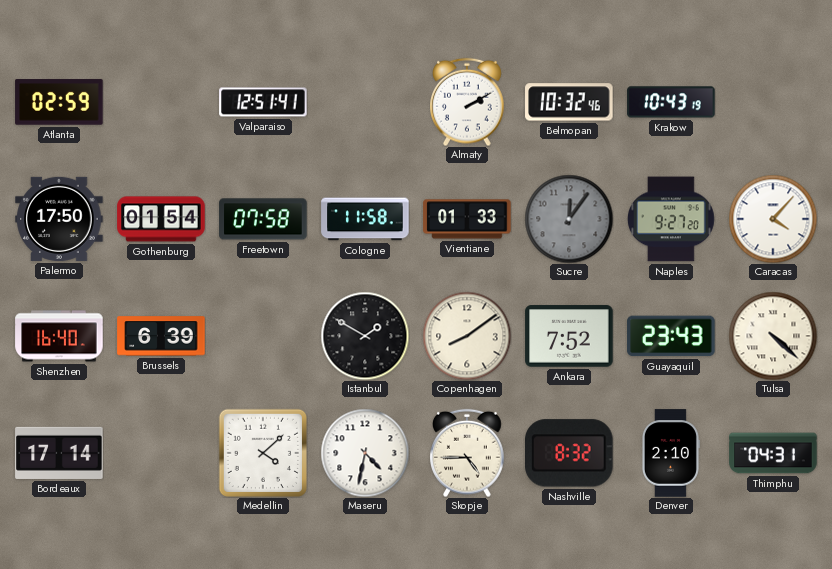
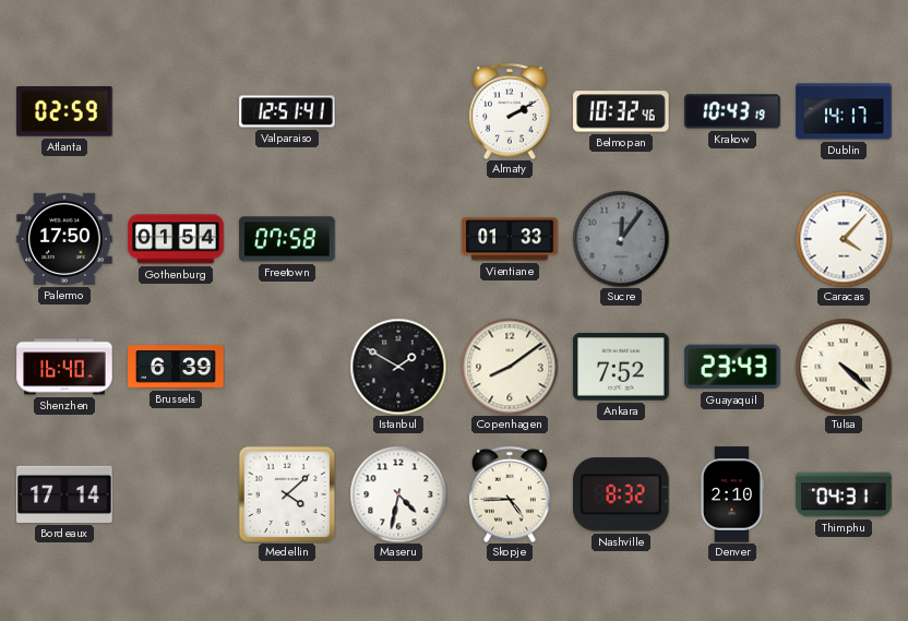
Dublin: none -> 14:17 (844, 111)
Cologne: 11:58 -> none (365, 219)
Naples: 9:27 -> none (672, 219)
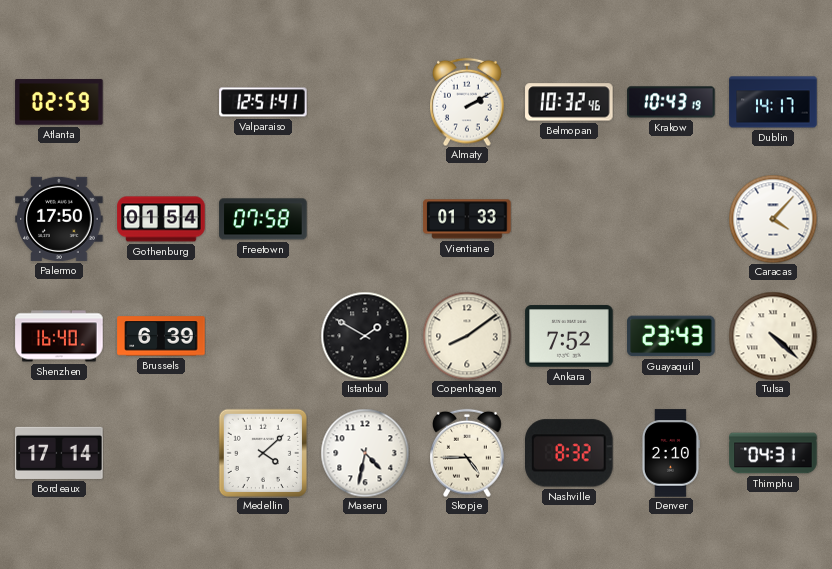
Sucre: 12:06 -> none (621, 239)
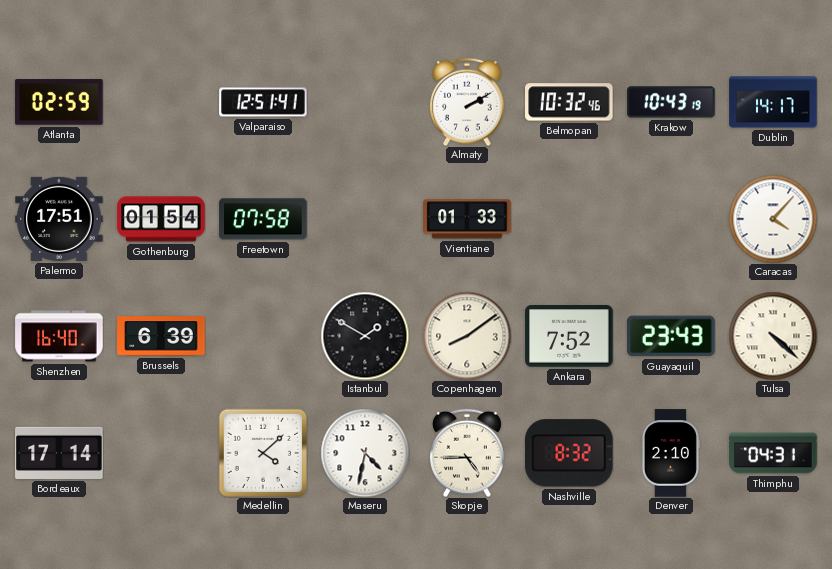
Palermo: 17:50 -> 17:51 (59, 219)
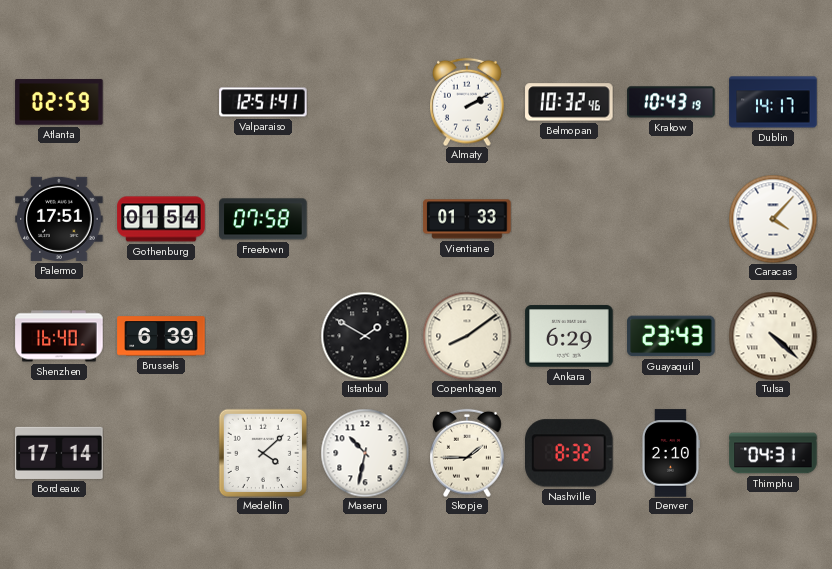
Ankara: 7:52 -> 6:29 (569, 336)
Maseru: 4:32 -> 10:32 (365, 453)
Skopje: 4:45 -> 1:45 (467, 453)
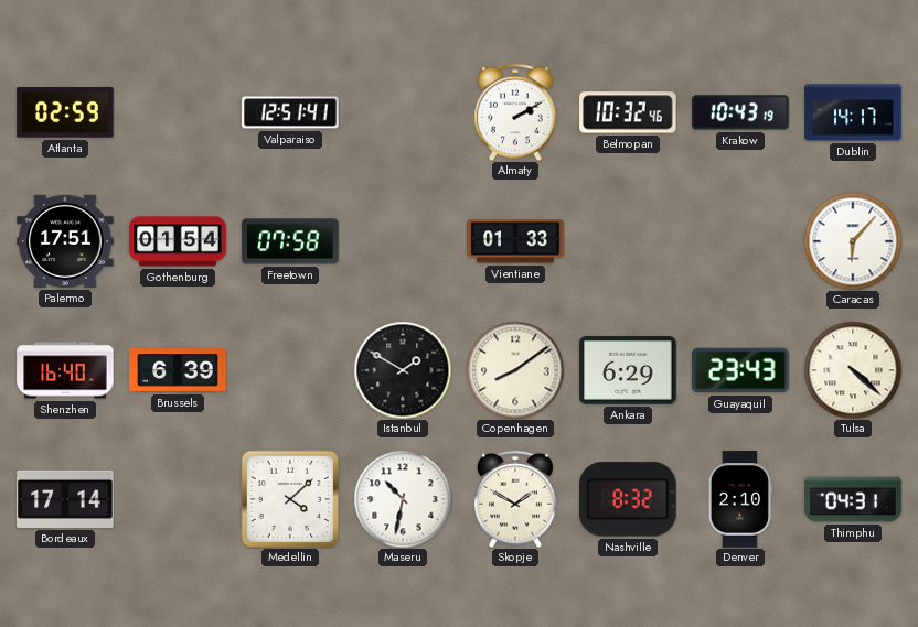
Caracas: 4:07 -> 6:07 (853, 241)
Skopje: 1:45 -> 1:50 (515, 499)
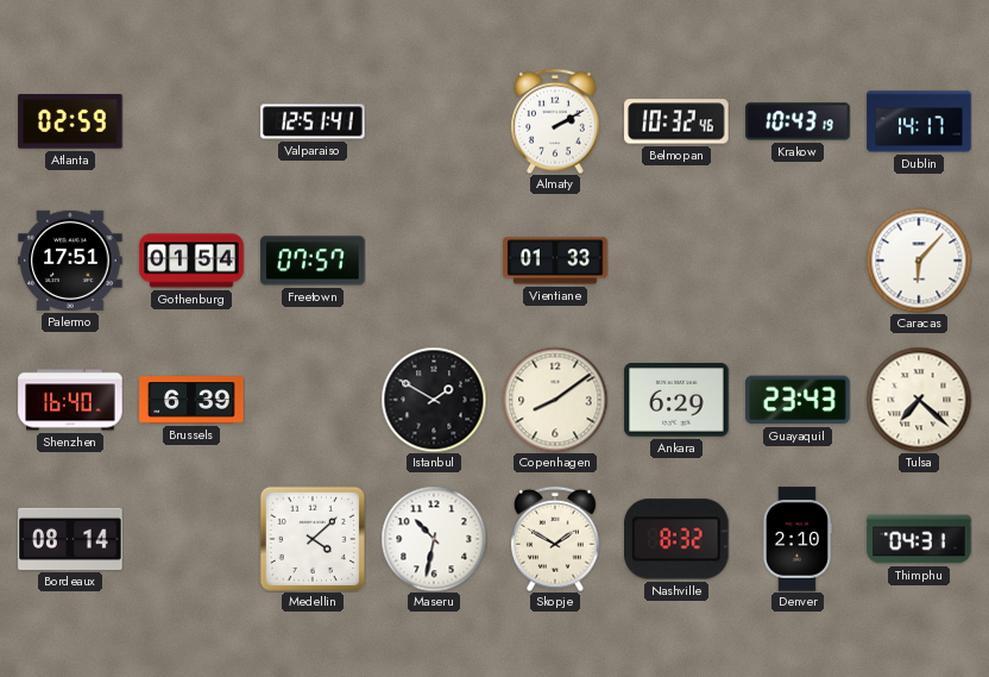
Freetown: 07:58 -> 07:57 (313, 261)
Tulsa: 4:22 -> 7:22 (919, 400)
Bordeaux: 17:14 -> 08:14 (70, 539)
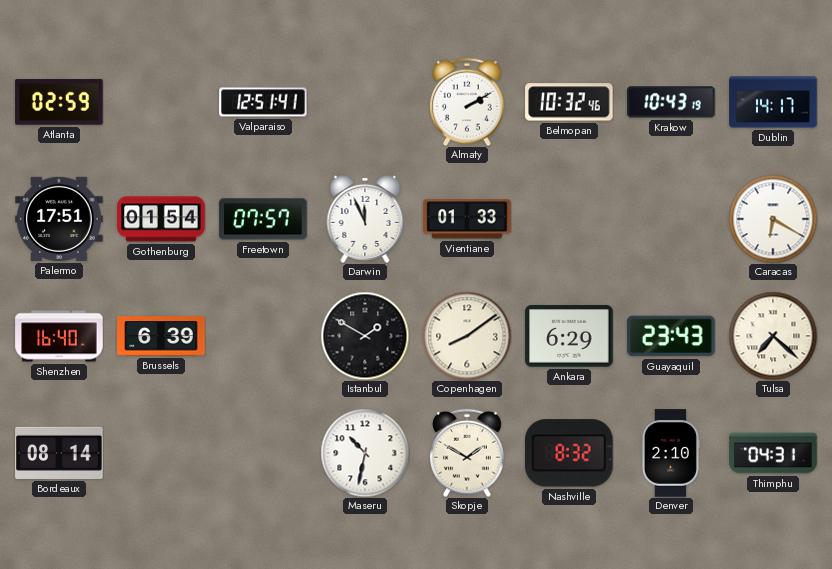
Darwin: none -> 11:56 (365, 220)
Caracas: 6:07 -> 6:20 (773, 219)
Medellin: 4:08 -> none (313, 539)
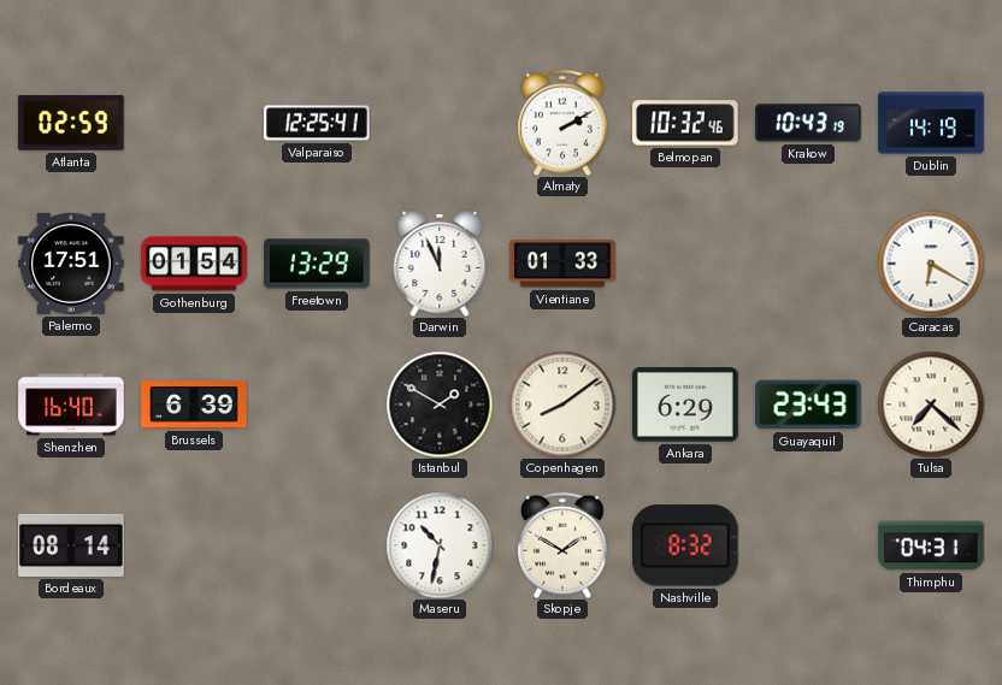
Valparaiso: 12:51 -> 12:25 (317, 123)
Dublin: 14:17 -> 14:19 (931, 123)
Freetown: 07:57 -> 13:29 (317, 264)
Denver: 2:10 -> none (670, 453)
